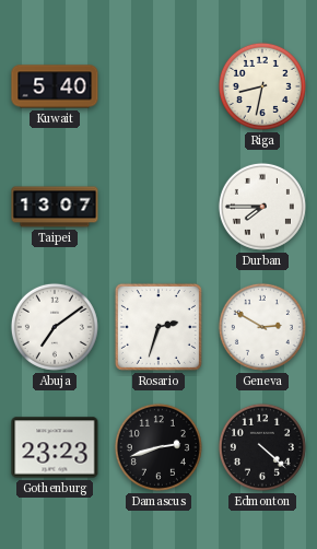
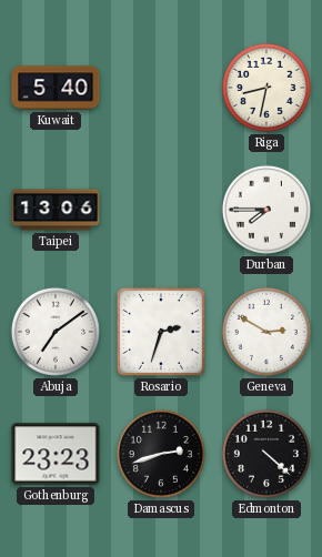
Taipei: 13:07 -> 13:06 (56, 210)
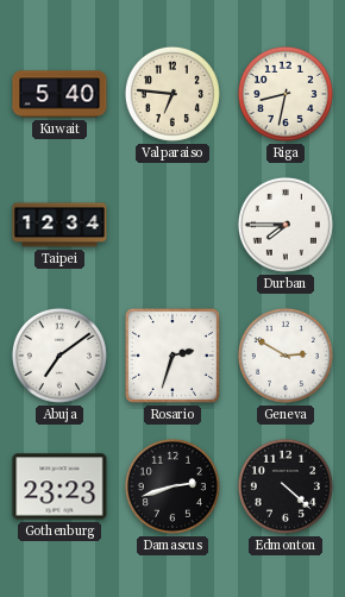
Valparaiso: none -> 6:46 (172, 94)
Taipei: 13:06 -> 12:34 (59, 225)
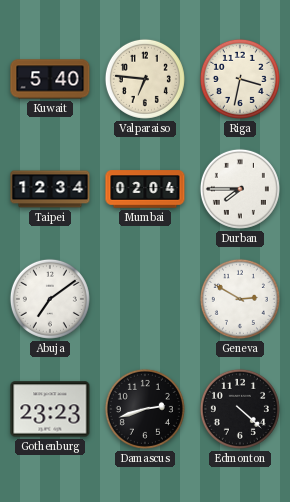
Riga: 8:32 -> 3:32 (240, 79)
Mumbai: none -> 02:04 (145, 189)
Rosario: 2:33 -> none (172, 356)
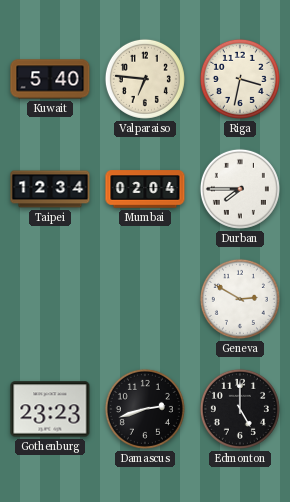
Abuja: 7:09 -> none (50, 299)
Edmonton: 4:22 -> 5:00 (240, 409)
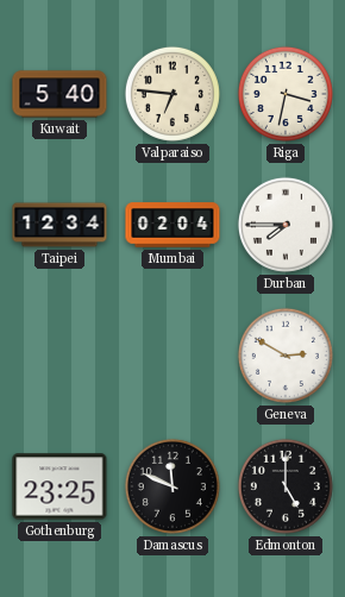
Gothenburg: 23:23 -> 23:25 (59, 486)
Damascus: 2:42 -> 11:49 (172, 486)
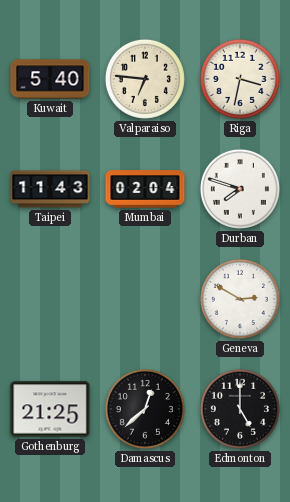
Taipei: 12:34 -> 11:43 (50, 189)
Durban: 7:45 -> 7:48 (240, 189)
Gothenburg: 23:25 -> 21:25 (50, 409)
Damascus: 11:49 -> 12:38 (145, 409)
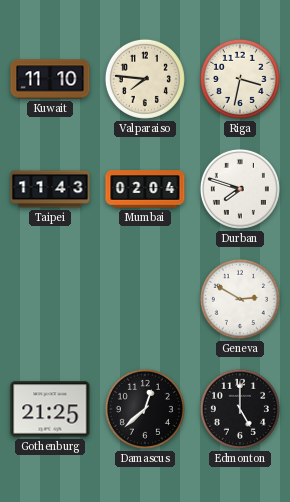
Kuwait: 5:40 -> 11:10 (50, 79)
Valparaiso: 6:46 -> 7:46 (145, 79)
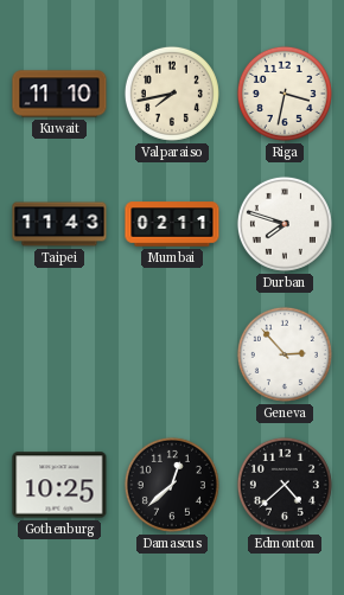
Valparaiso: 7:46 -> 7:43 (172, 94)
Mumbai: 02:04 -> 02:11 (172, 224)
Geneva: 2:50 -> 2:53 (285, 354)
Gothenburg: 21:25 -> 10:25 (59, 485)
Edmonton: 5:00 -> 4:38 (285, 485)
